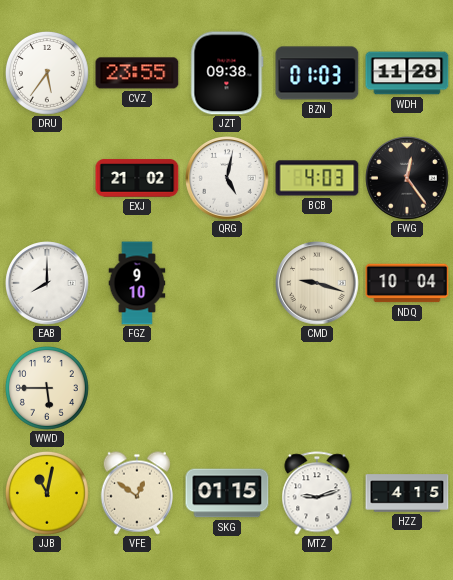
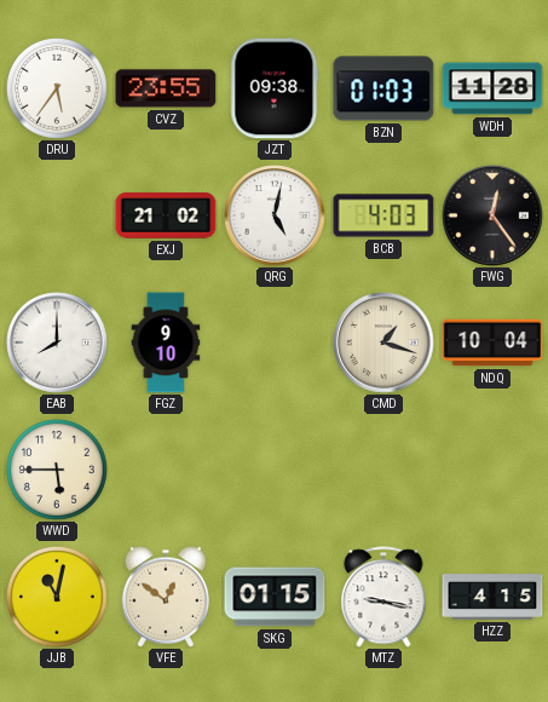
CMD: 9:18 -> 1:18 (383, 343)
MTZ: 9:12 -> 9:17 (383, 597)
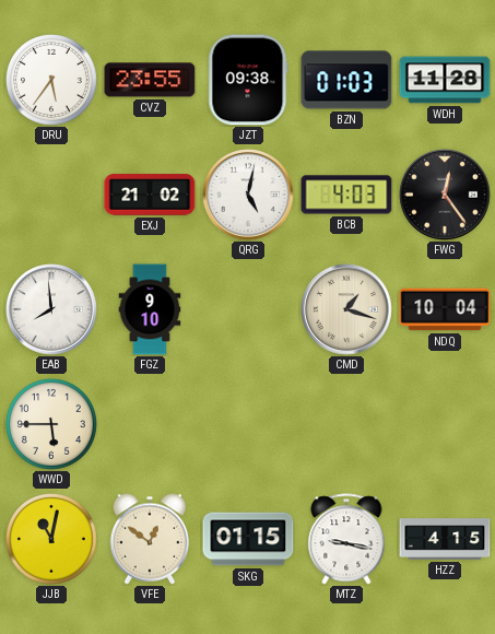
EAB: 8:00 -> 7:59 (51, 309)
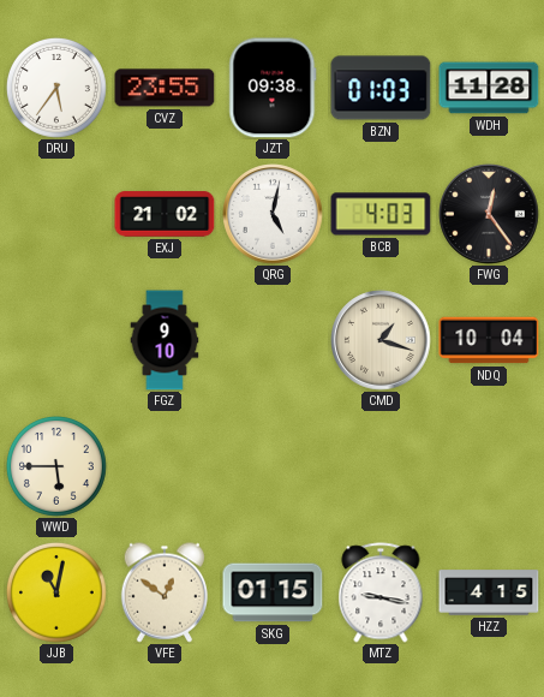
EAB: 7:59 -> none (51, 309)
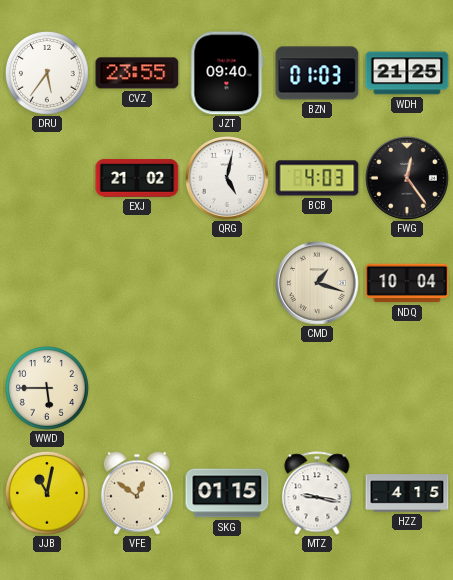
JZT: 09:38 -> 09:40 (227, 73)
WDH: 11:28 -> 21:25 (407, 73)
FGZ: 9:10 -> none (165, 340)
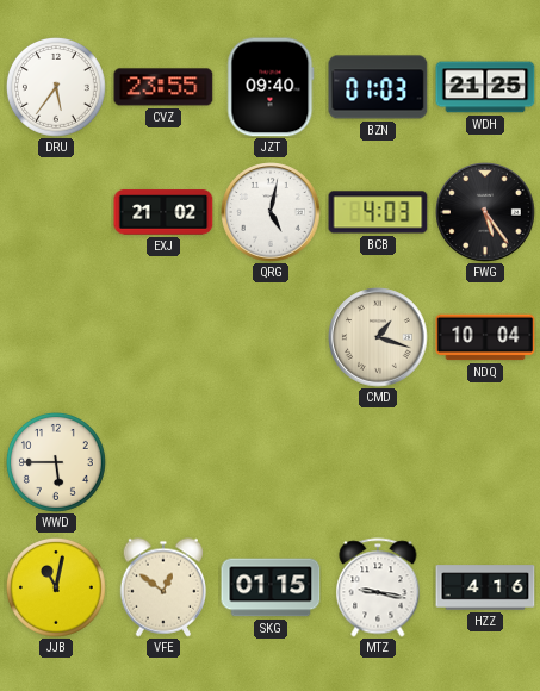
FWG: 12:24 -> 5:24 (485, 212)
HZZ: 4:15 -> 4:16 (485, 587)
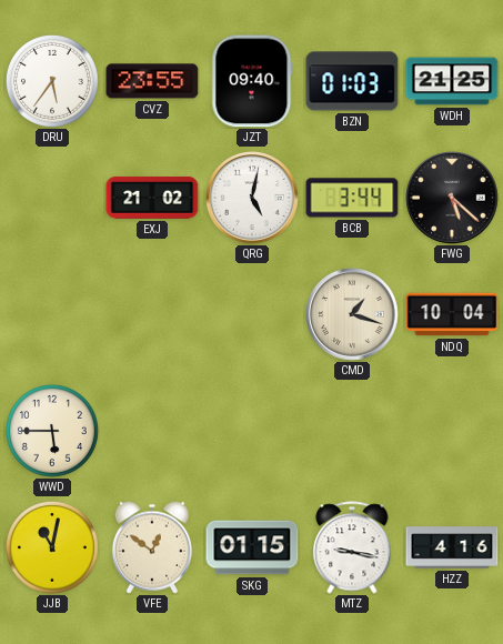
BCB: 4:03 -> 3:44 (352, 198)
FWG: 5:24 -> 5:22 (452, 198)
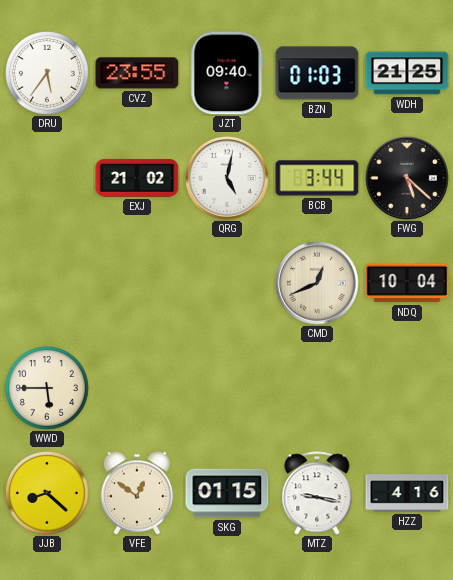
CMD: 1:18 -> 12:41 (317, 283)
JJB: 11:02 -> 8:22 (47, 493)
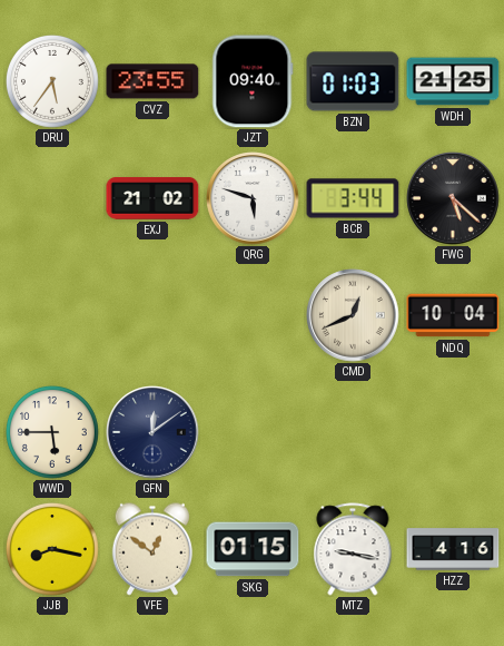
QRG: 5:02 -> 5:48 (253, 198)
GFN: none -> 12:09 (152, 432)
JJB: 8:22 -> 8:17 (52, 549)
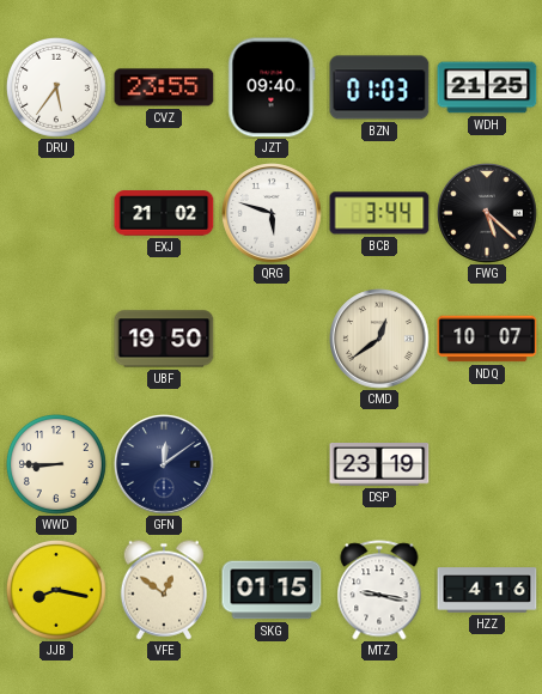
UBF: none -> 19:50 (164, 339)
CMD: 12:41 -> 12:39 (379, 339)
NDQ: 10:04 -> 10:07 (487, 339)
WWD: 5:45 -> 8:45 (56, 464)
DSP: none -> 23:19 (379, 465)
